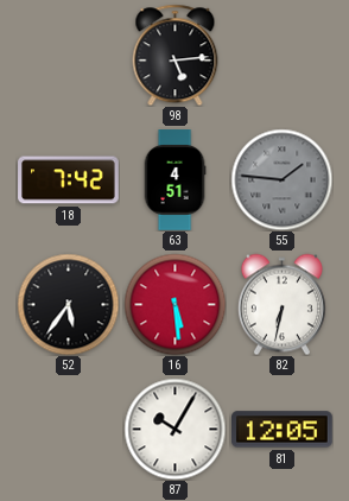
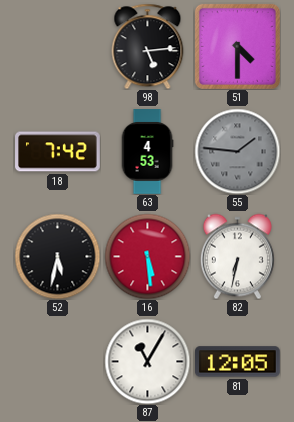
51: none -> 4:30 (237, 46)
63: 4:51 -> 4:53 (147, 152)
52: 5:36 -> 5:32 (57, 256)
87: 10:05 -> 11:05 (147, 361)
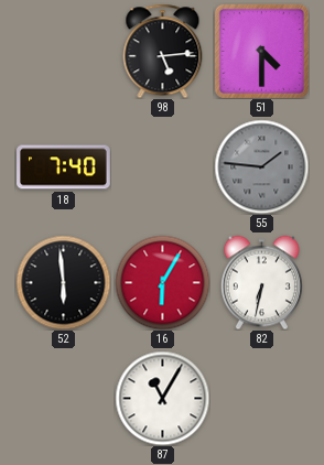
18: 7:42 -> 7:40 (64, 167)
63: 4:53 -> none (147, 152)
52: 5:32 -> 5:59 (63, 282)
16: 5:29 -> 6:05 (162, 282)
81: 12:05 -> none (238, 362)
